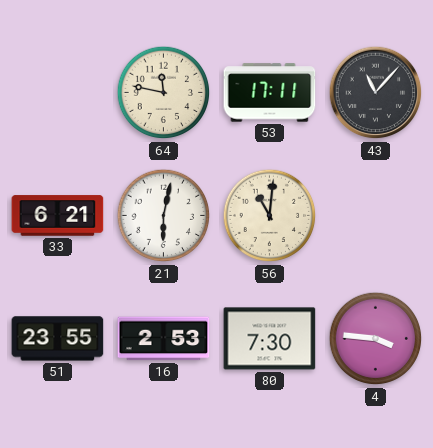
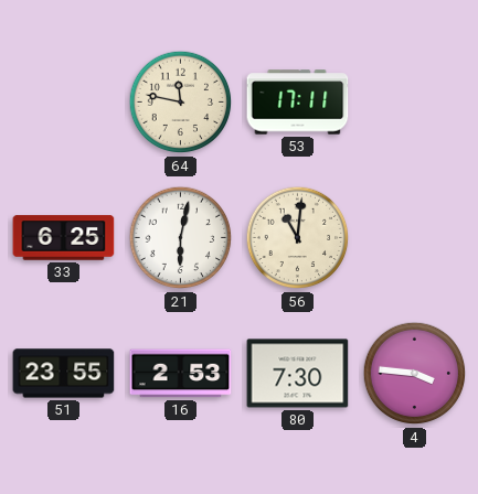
43: 11:07 -> none (376, 93)
33: 6:21 -> 6:25 (64, 238)
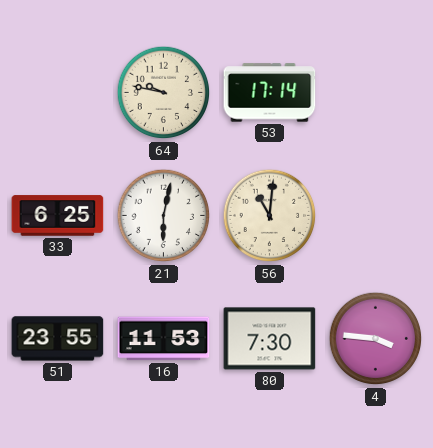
64: 11:47 -> 9:47 (164, 93)
53: 17:11 -> 17:14 (270, 93)
16: 2:53 -> 11:53 (164, 339)
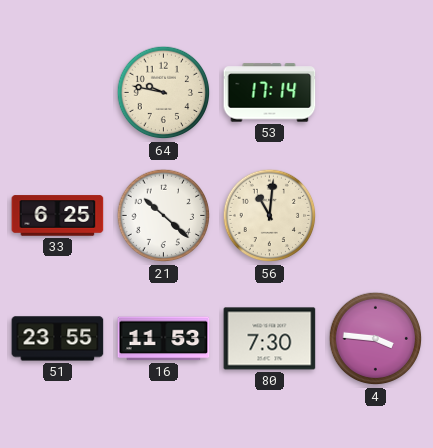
21: 6:02 -> 10:22 (164, 216)
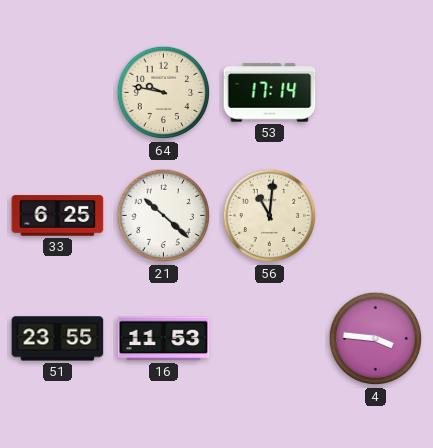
80: 7:30 -> none (270, 339)
